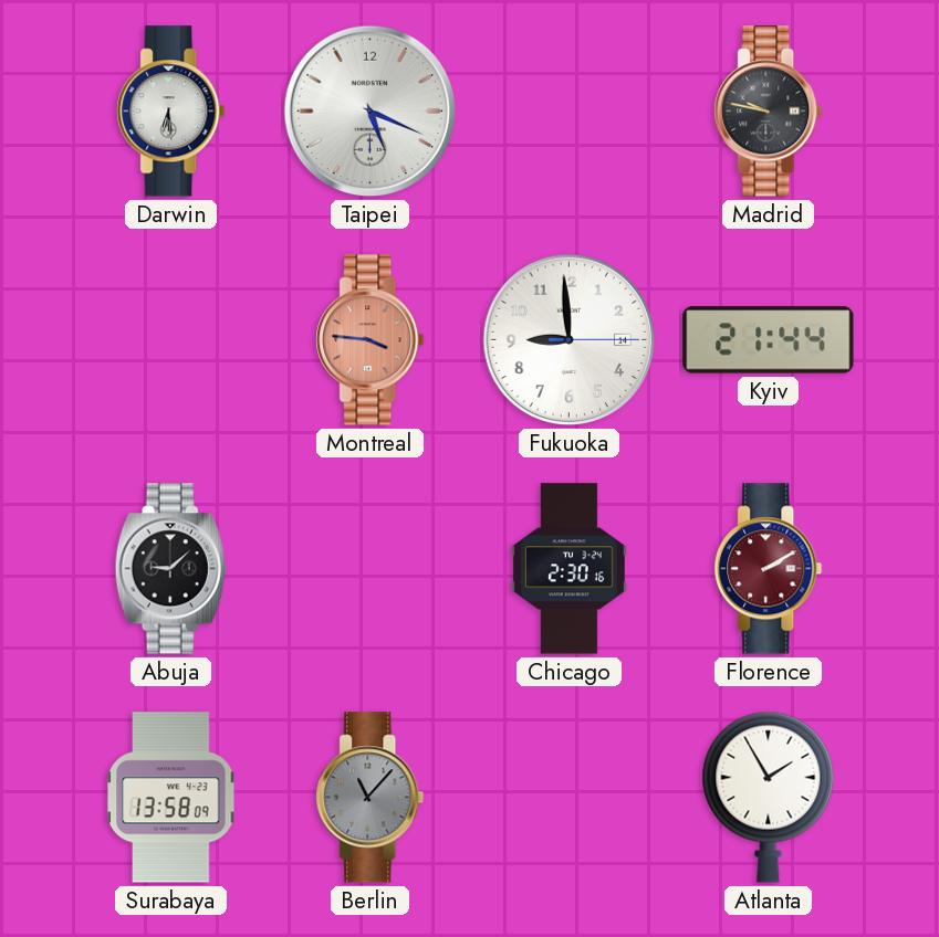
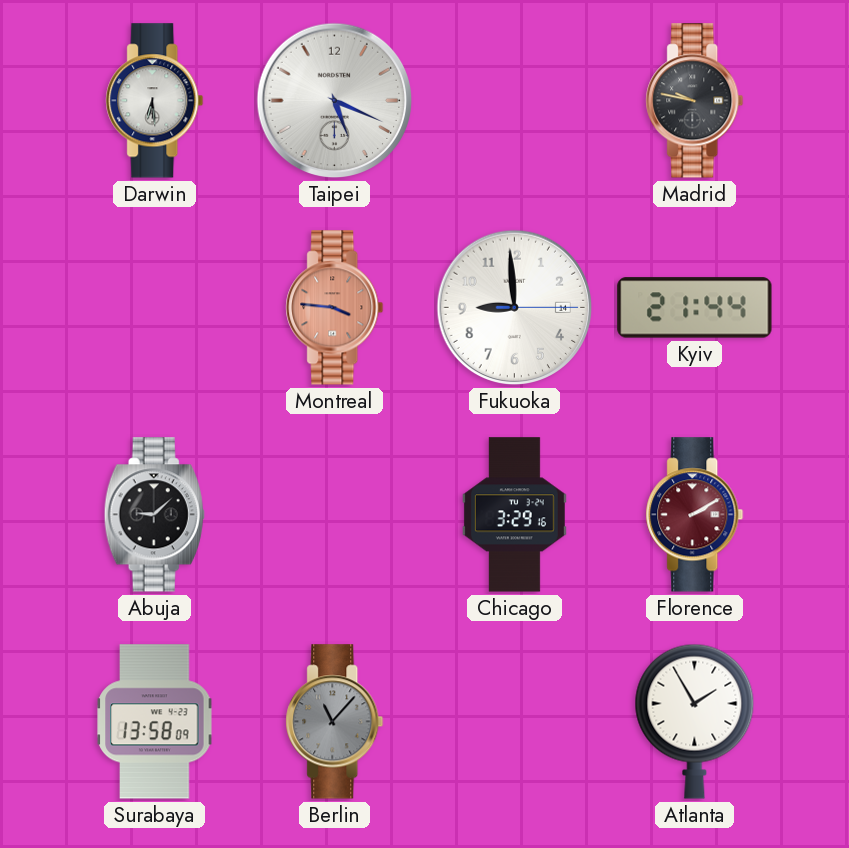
Chicago: 2:30 -> 3:29 (514, 515)
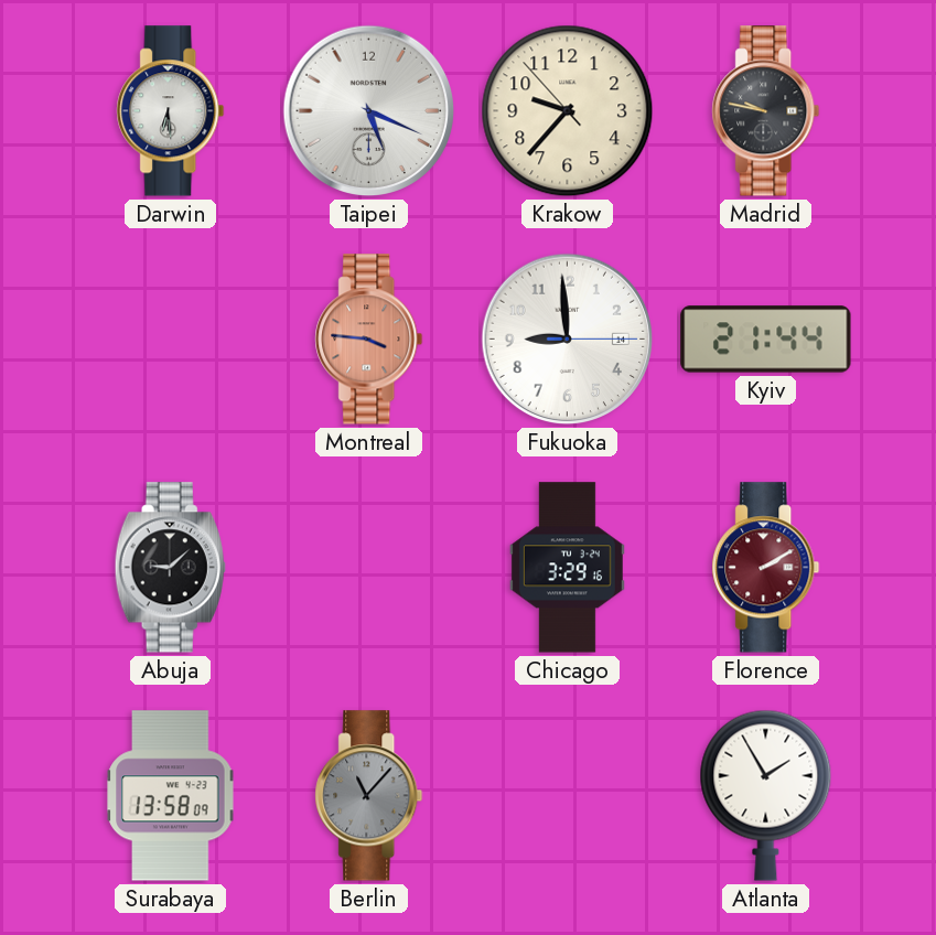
Krakow: none -> 9:36 (568, 111)
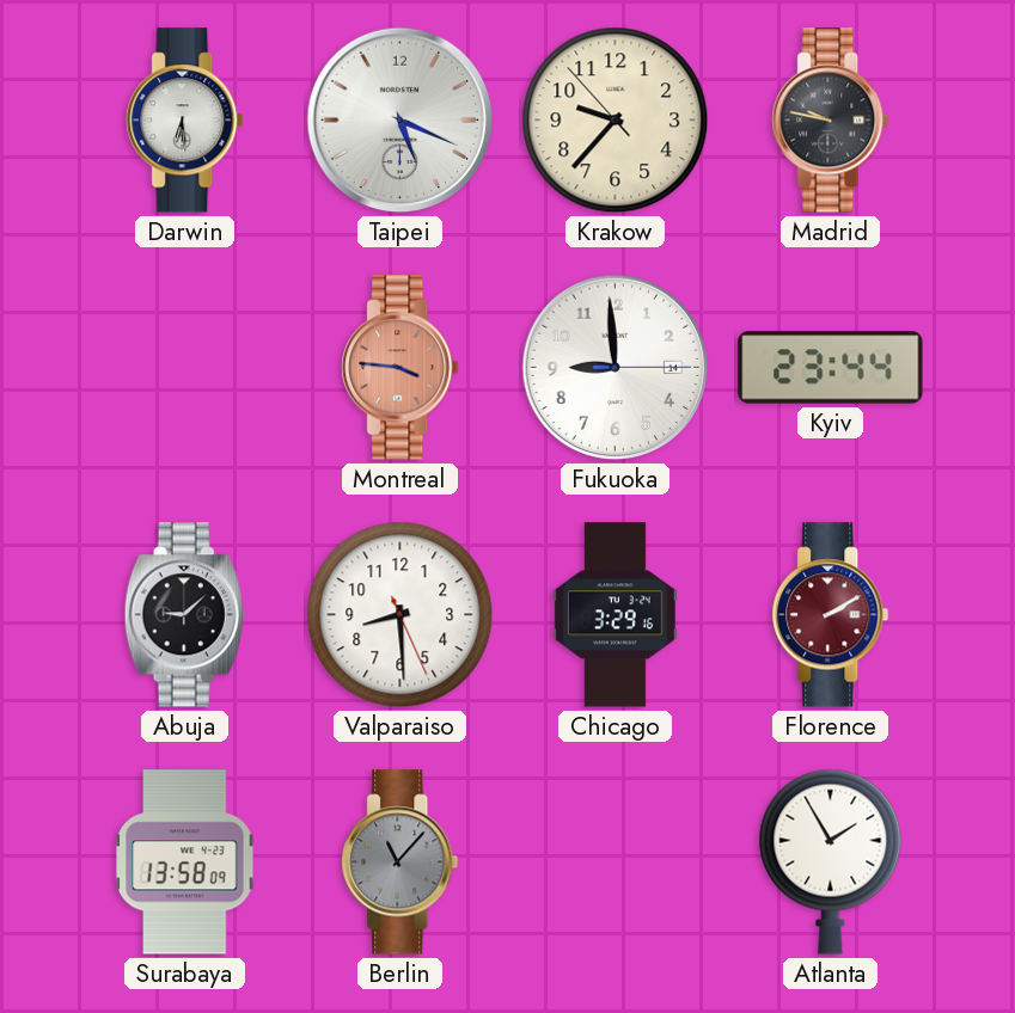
Kyiv: 21:44 -> 23:44 (831, 368)
Valparaiso: none -> 8:29 (401, 615)
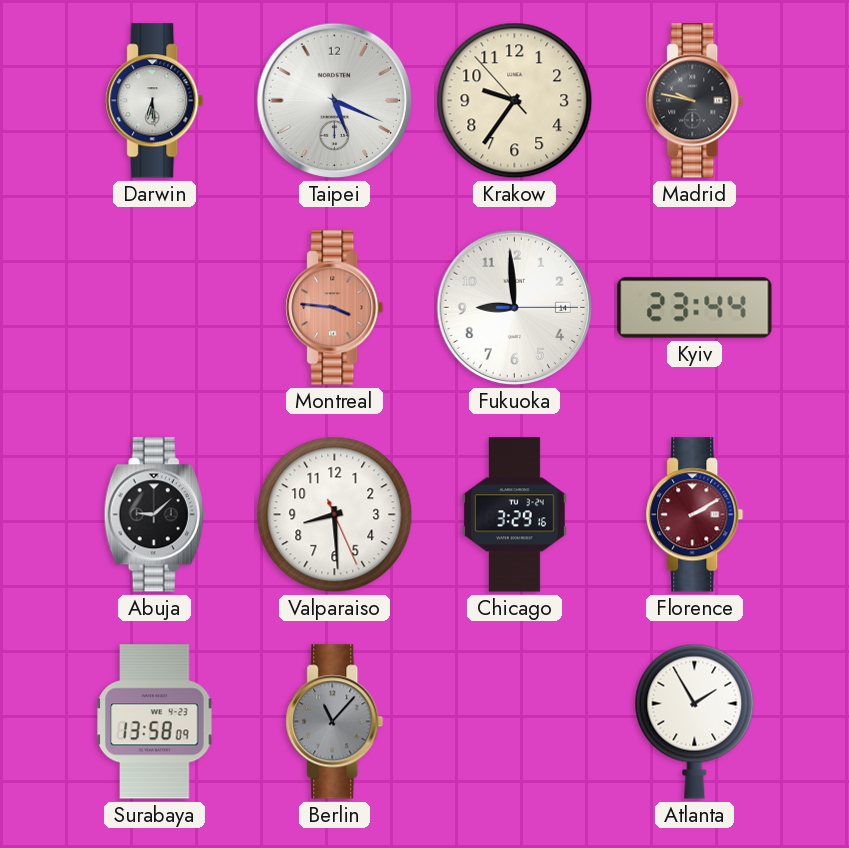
Krakow: 9:36 -> 9:35 (515, 101)
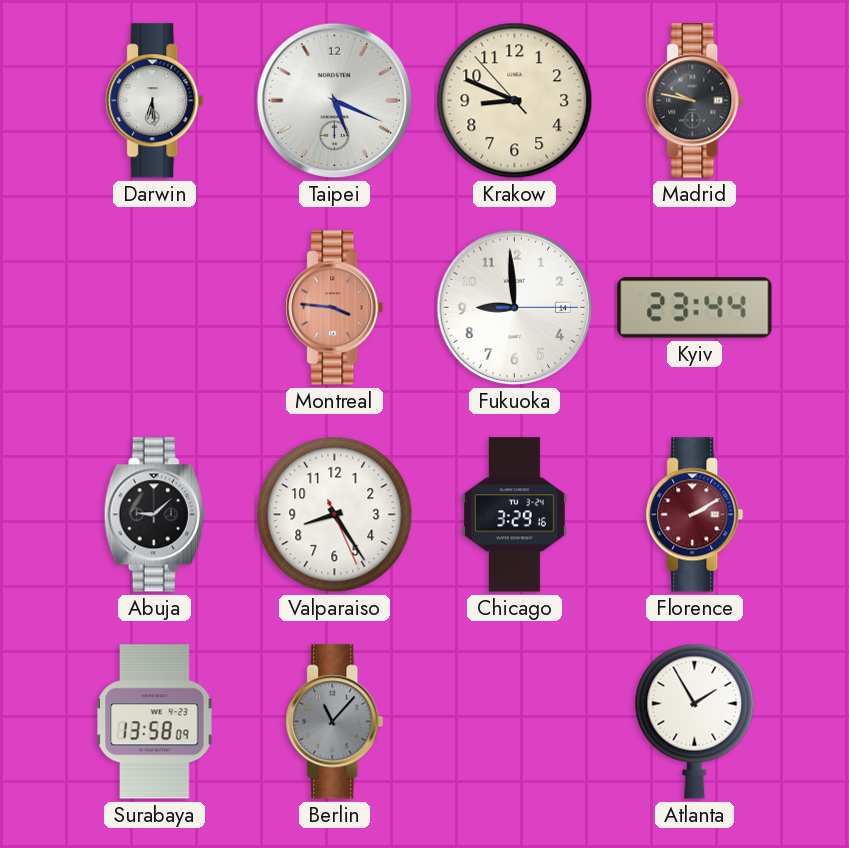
Krakow: 9:35 -> 8:48 (515, 101)
Valparaiso: 8:29 -> 8:24 (335, 515)
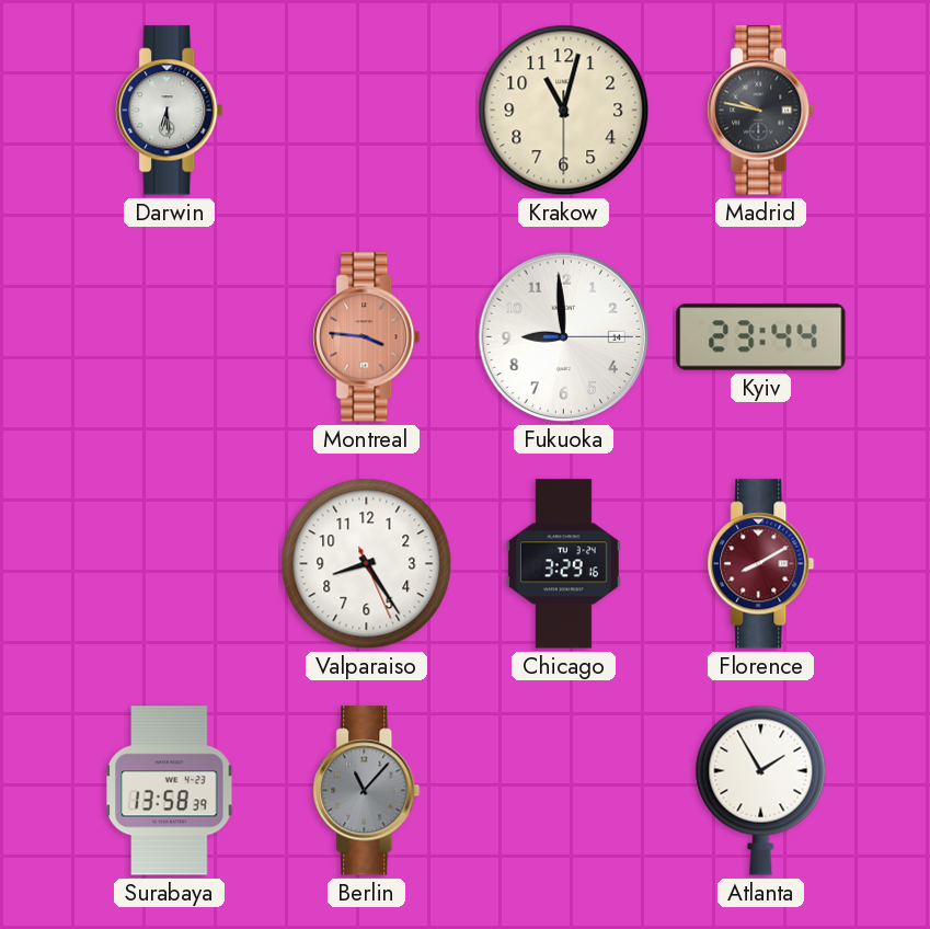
Taipei: 5:19 -> none (335, 101)
Krakow: 8:48 -> 11:02 (564, 111)
Abuja: 9:08 -> none (154, 515)
Florence: 2:10 -> 8:10 (761, 564)
Surabaya: 13:58:09 -> 13:58:39 (170, 791)
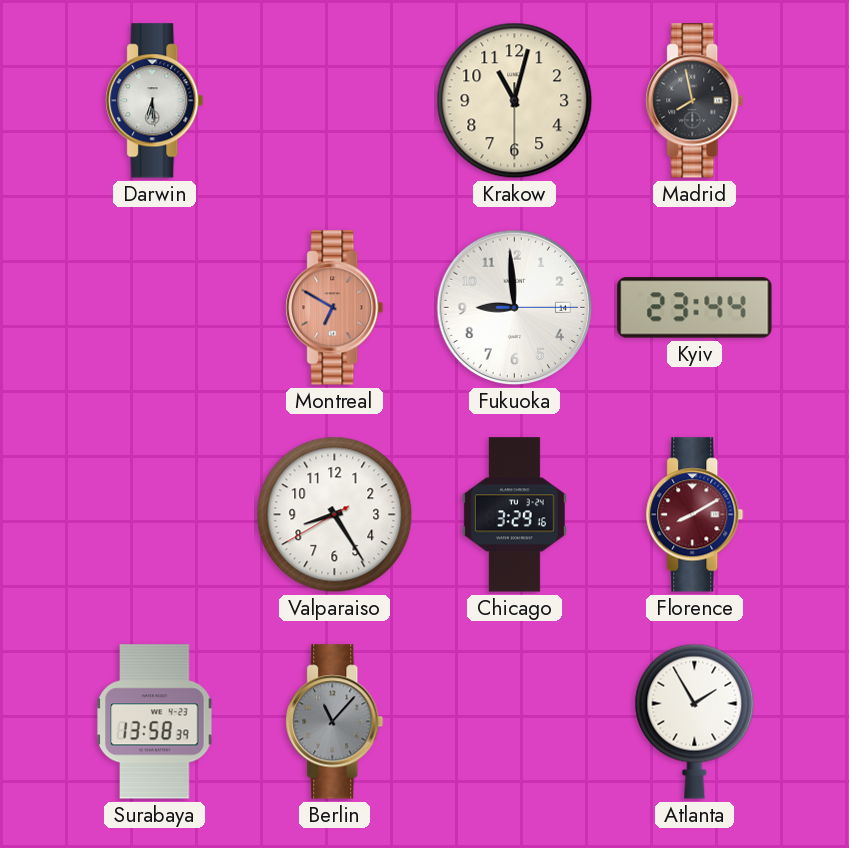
Madrid: 9:47 -> 7:58 (695, 101)
Montreal: 3:46 -> 6:50 (335, 308)
Valparaiso: 8:24:26 -> 8:24:40 (335, 515)
